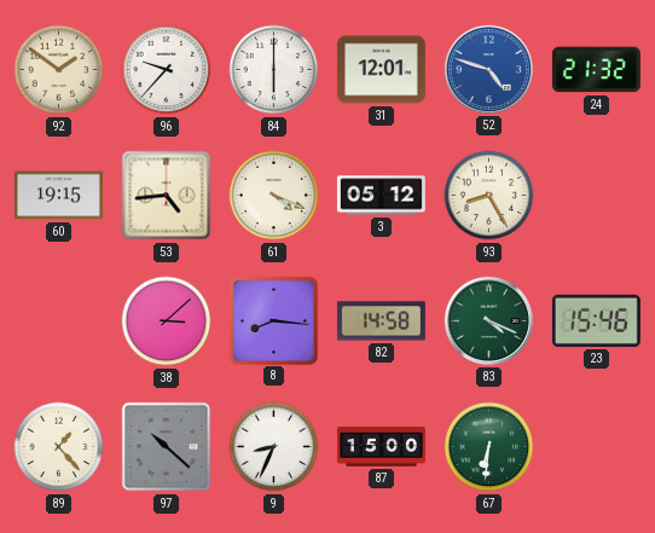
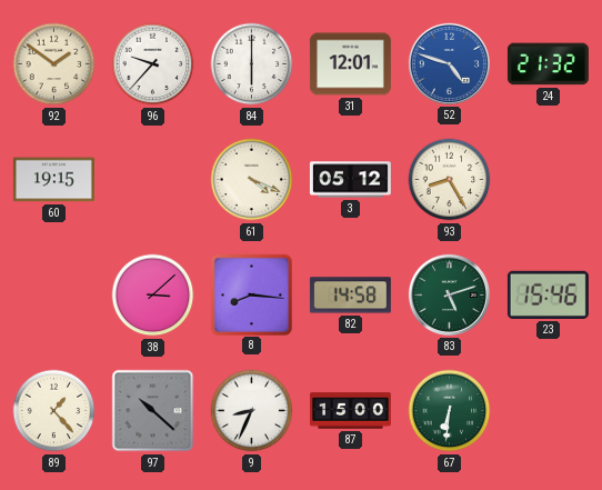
53: 4:44 -> none (167, 196)
83: 4:19 -> 5:12 (449, 294)
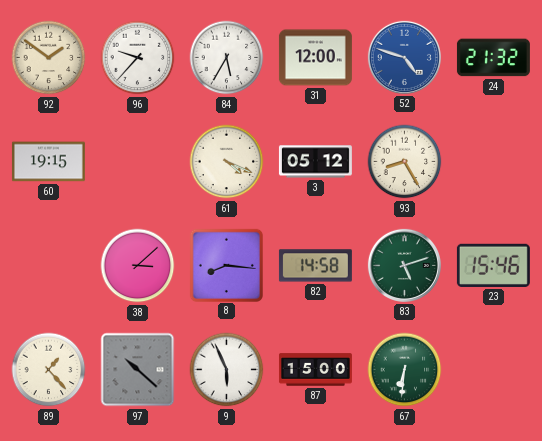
84: 6:00 -> 5:35 (227, 58)
31: 12:01 -> 12:00 (315, 58)
9: 8:34 -> 5:56 (227, 370)
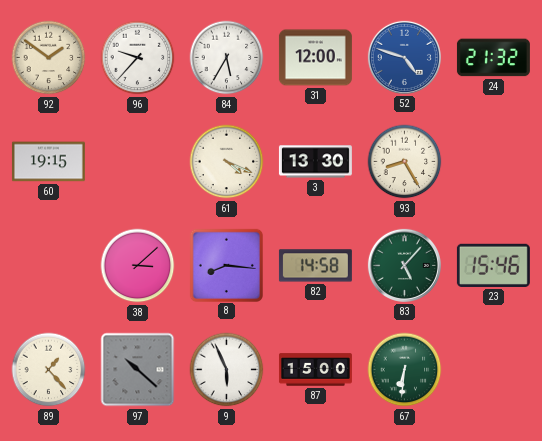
3: 05:12 -> 13:30 (315, 162)
83: 5:12 -> 5:07 (404, 265)
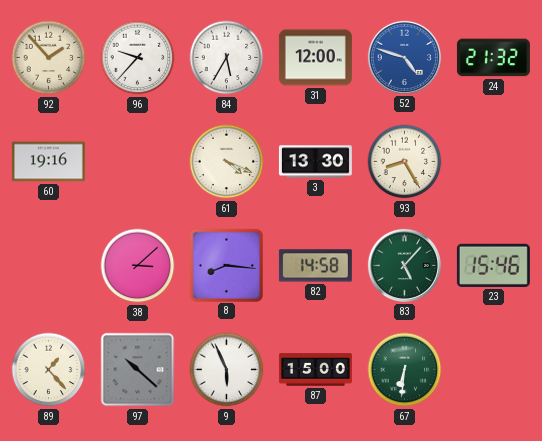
92: 1:51 -> 1:53 (49, 58)
60: 19:15 -> 19:16 (48, 162)
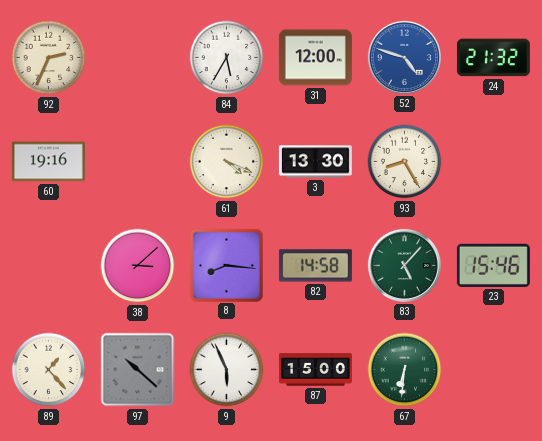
92: 1:53 -> 2:34 (49, 58)
96: 9:37 -> none (138, 58)
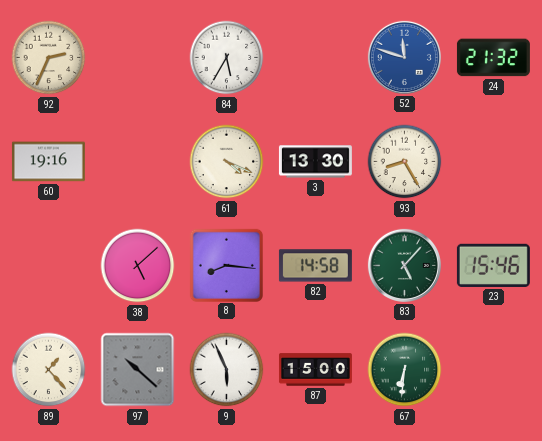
31: 12:00 -> none (315, 58)
52: 4:48 -> 11:48 (404, 57)
38: 3:08 -> 5:08 (138, 266)
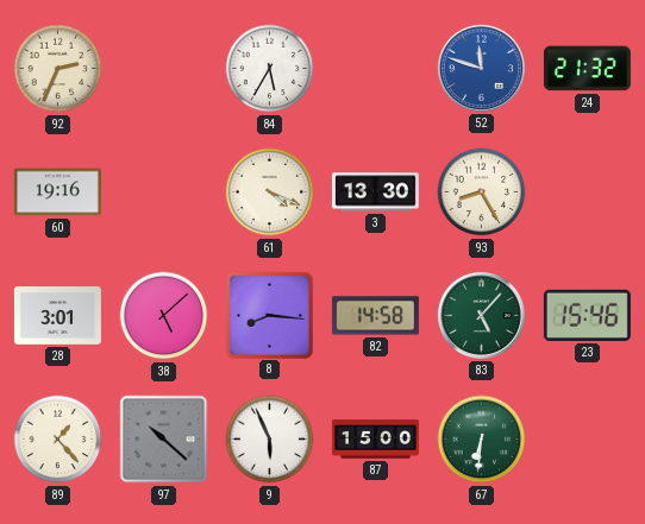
28: none -> 3:01 (57, 316)
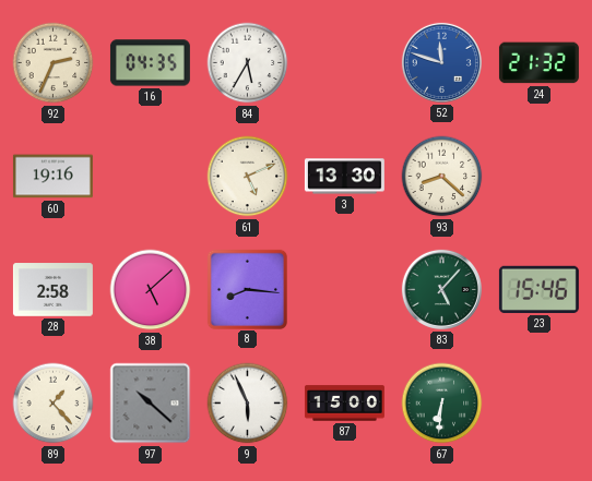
16: none -> 04:35 (150, 63)
61: 4:19 -> 5:11 (248, 177)
93: 8:25 -> 8:22 (442, 177)
28: 3:01 -> 2:58 (52, 290)
82: 14:58 -> none (375, 316)
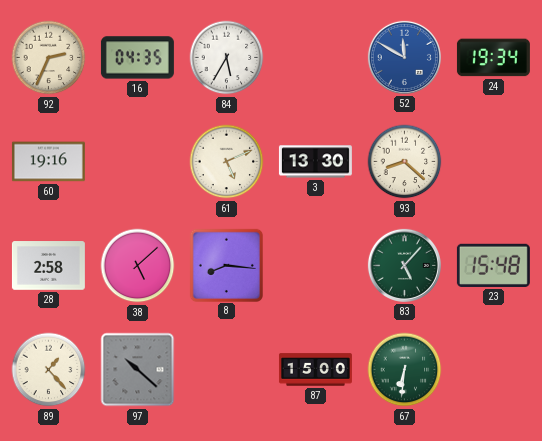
52: 11:48 -> 11:50 (404, 57)
24: 21:32 -> 19:34 (493, 58)
23: 15:46 -> 15:48 (493, 265)
9: 5:56 -> none (248, 404)
